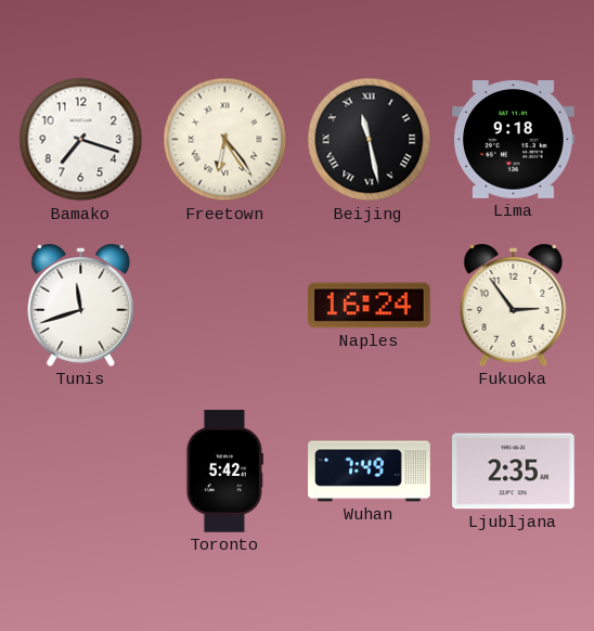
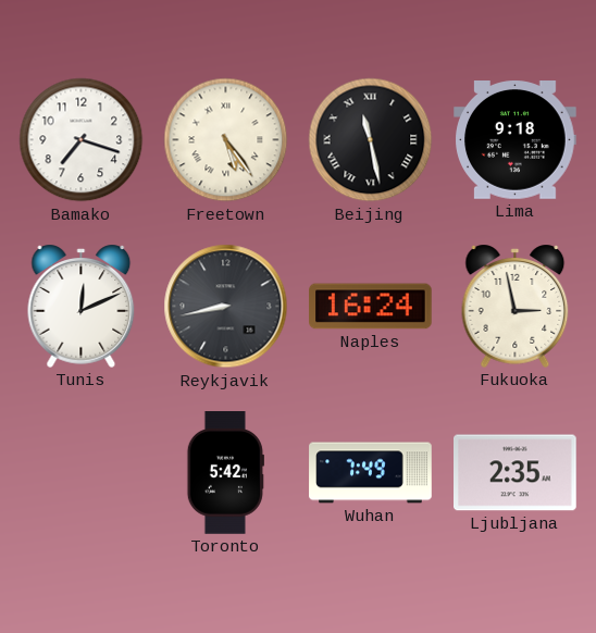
Freetown: 6:24 -> 5:24 (226, 140)
Tunis: 11:42 -> 12:11 (82, 306)
Reykjavik: none -> 8:43 (226, 307)
Fukuoka: 2:54 -> 2:58 (516, 306)
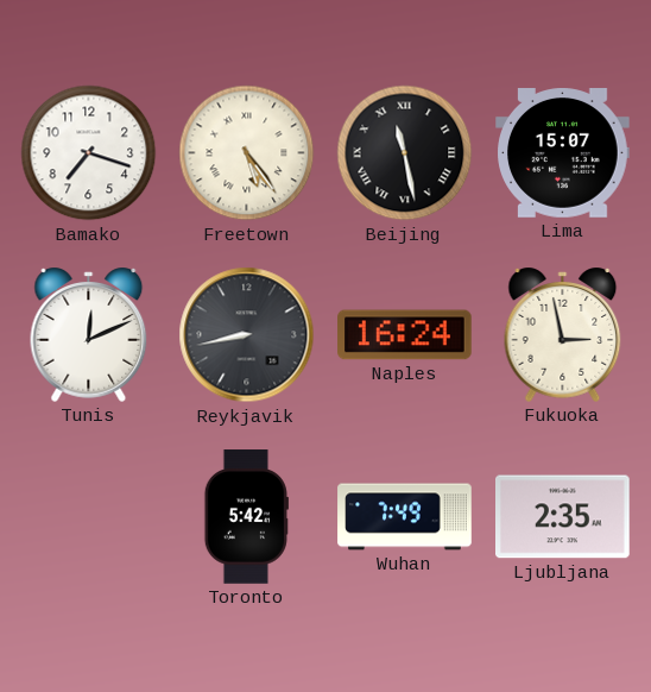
Lima: 9:18 -> 15:07 (563, 153)
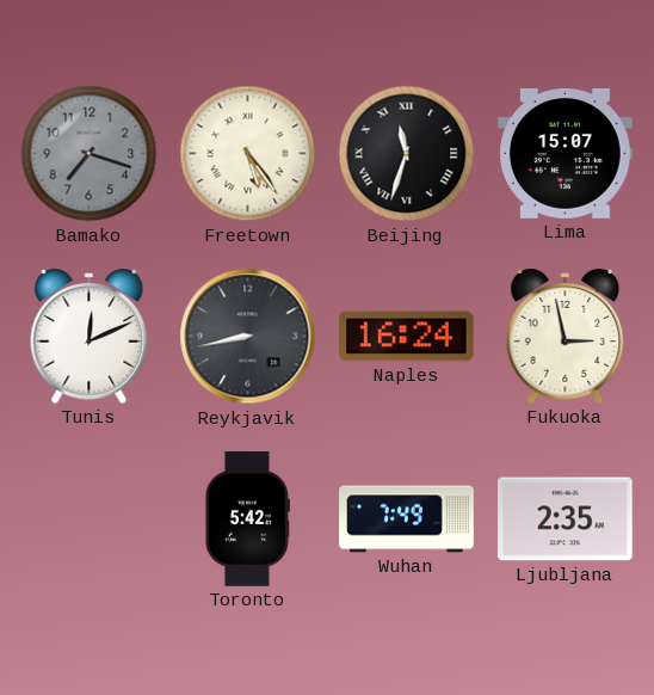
Bamako dial: white -> grey (90, 154)
Beijing: 11:28 -> 11:33 (407, 154)
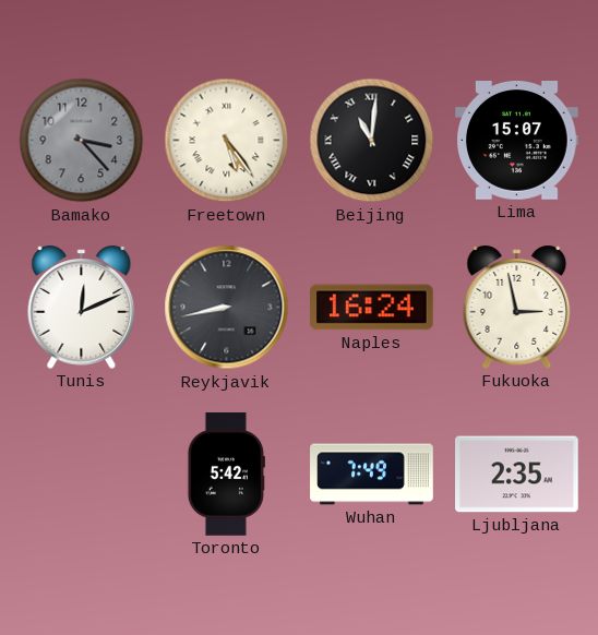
Bamako: 7:18 -> 3:23 (82, 141)
Beijing: 11:33 -> 11:01 (372, 141)
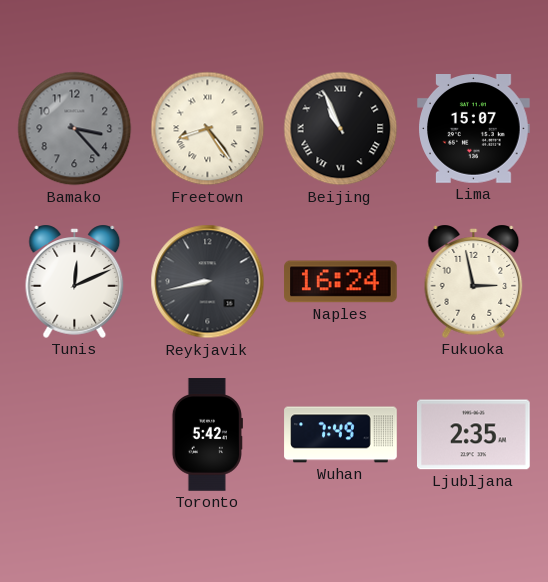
Freetown: 5:24 -> 8:24 (208, 129)
Beijing: 11:01 -> 10:56 (341, 129)
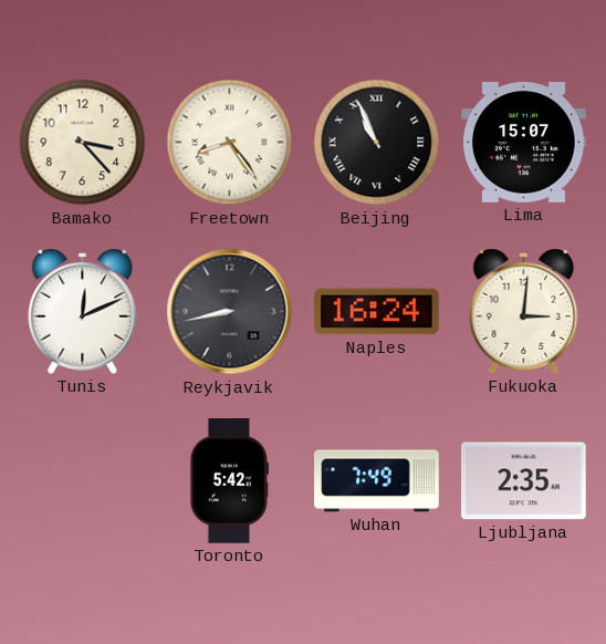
Bamako dial: grey -> cream (83, 143)
Fukuoka: 2:58 -> 3:01 (524, 311)
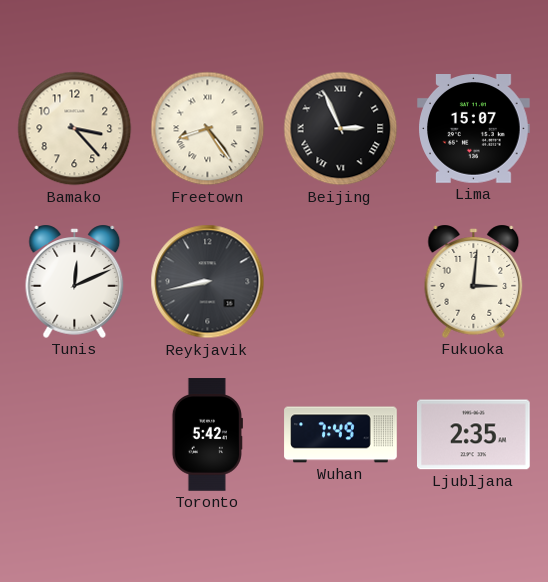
Beijing: 10:56 -> 2:56 (341, 129)
Naples: 16:24 -> none (377, 312)
